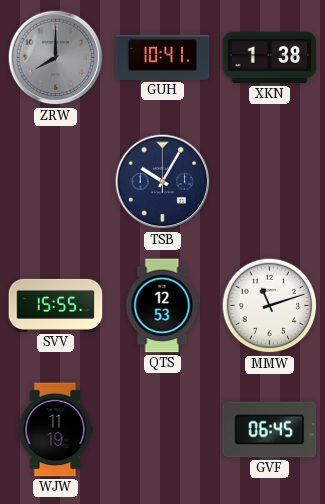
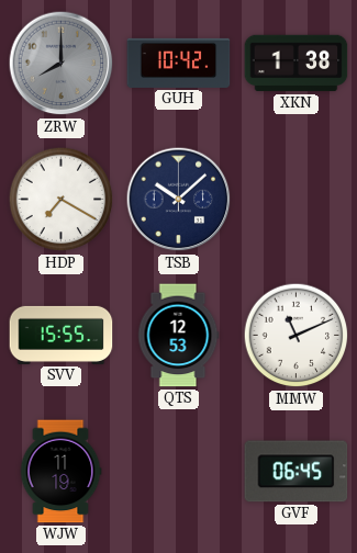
GUH: 10:41 -> 10:42 (179, 63)
HDP: none -> 7:20 (62, 200)
TSB: 10:05 -> 10:08 (179, 200)
MMW: 11:12 -> 11:11 (297, 336)
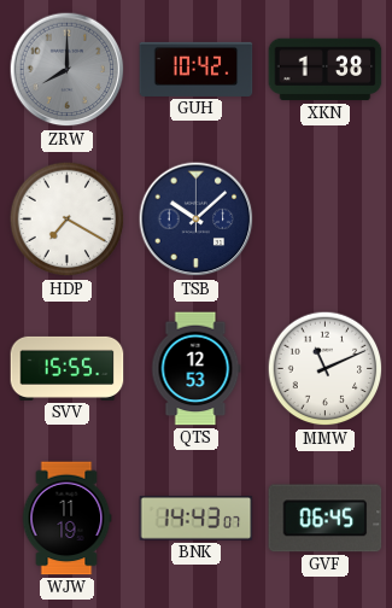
BNK: none -> 14:43 (197, 519)
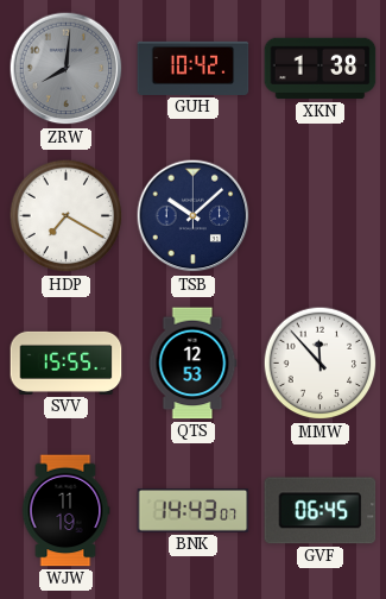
ZRW: 8:00 -> 8:01 (67, 69)
MMW: 11:11 -> 11:53 (321, 364)
